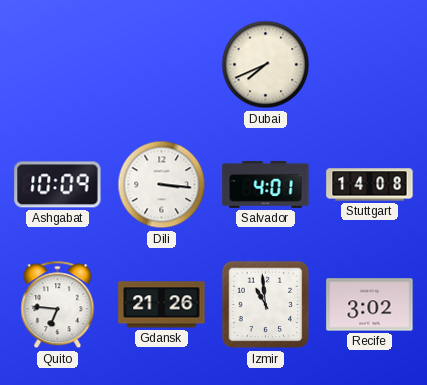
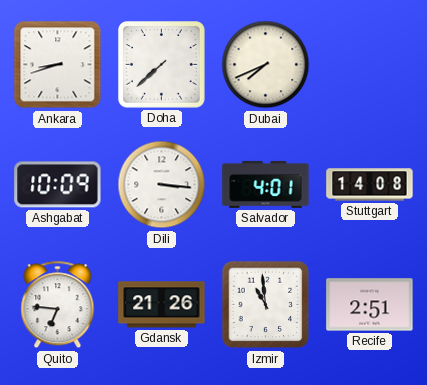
Ankara: none -> 8:42 (58, 65)
Doha: none -> 7:38 (162, 65)
Recife: 3:02 -> 2:51 (370, 305)
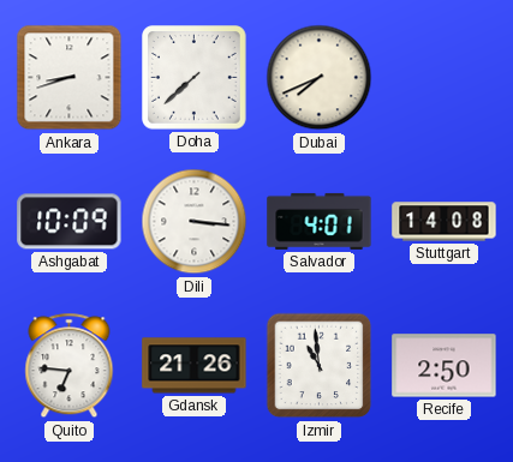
Recife: 2:51 -> 2:50 (445, 366)
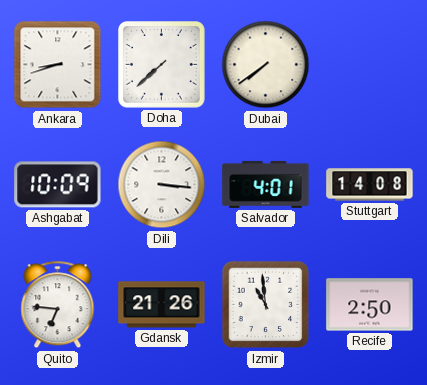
Dubai: 7:41 -> 7:39 (266, 65)
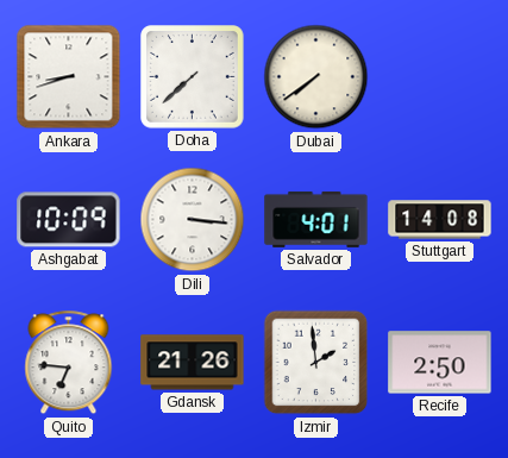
Izmir: 10:59 -> 1:59 (316, 363)
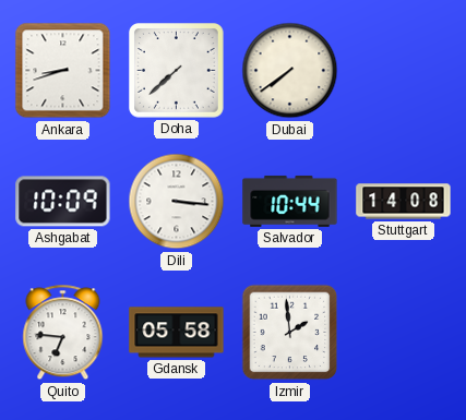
Salvador: 4:01 -> 10:44 (290, 201)
Gdansk: 21:26 -> 05:58 (177, 333)
Recife: 2:50 -> none (440, 363)
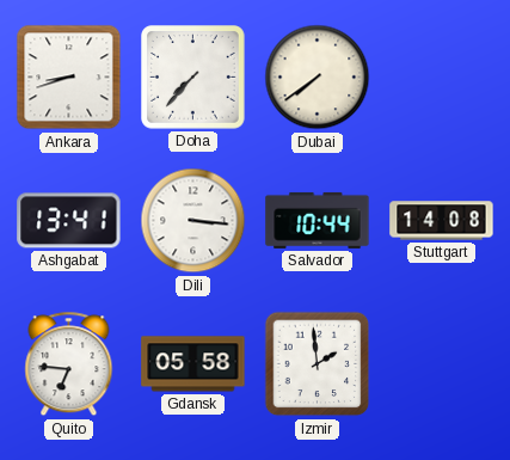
Doha: 7:38 -> 7:37 (193, 78)
Ashgabat: 10:09 -> 13:41 (69, 221)
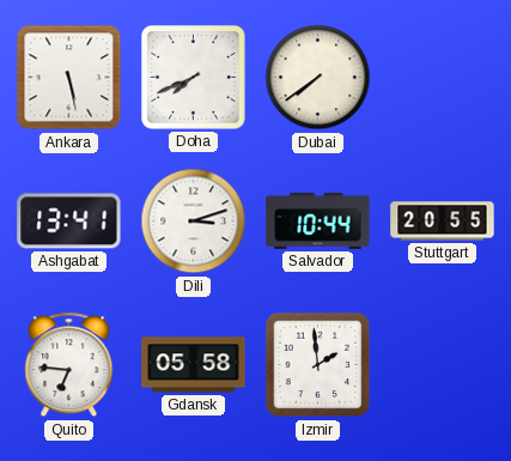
Ankara: 8:42 -> 5:28 (69, 78)
Doha: 7:37 -> 7:41 (194, 78)
Dili: 3:16 -> 3:12 (194, 222)
Stuttgart: 14:08 -> 20:55 (443, 222)
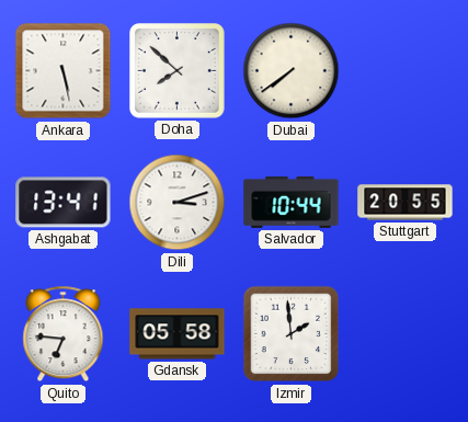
Doha: 7:41 -> 7:52 (178, 71)
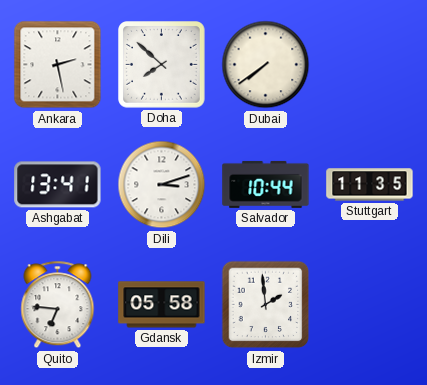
Ankara: 5:28 -> 2:28 (58, 65)
Stuttgart: 20:55 -> 11:35 (370, 185)
